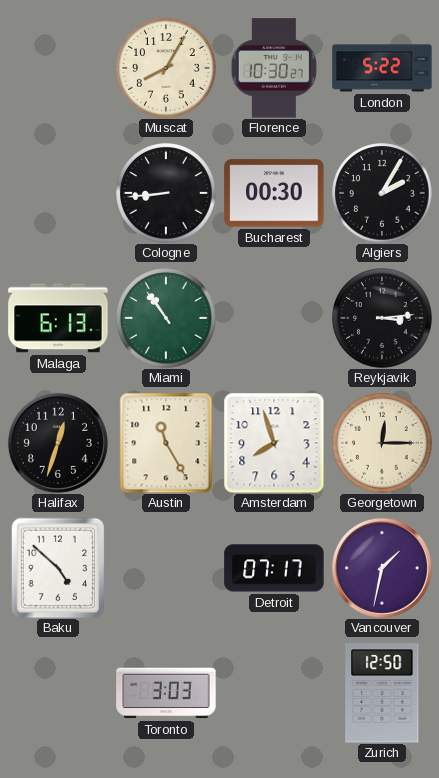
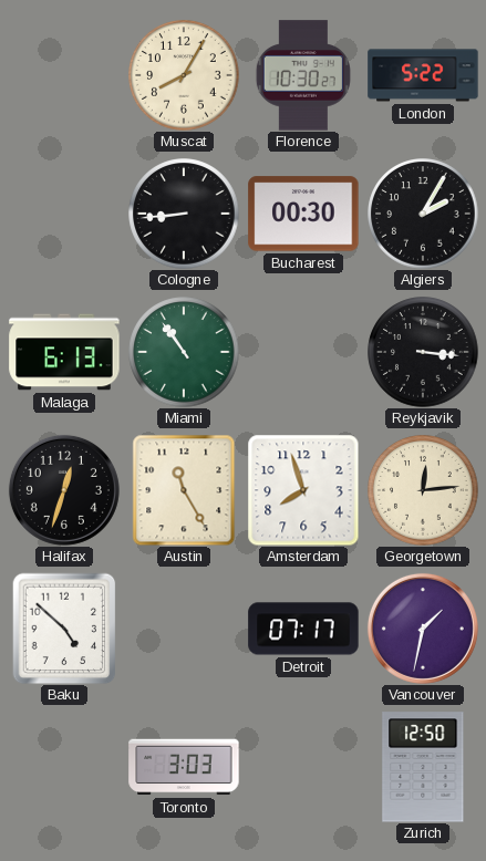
Reykjavik: 3:14 -> 3:16 (423, 352)
Georgetown: 12:15 -> 12:14 (423, 490)
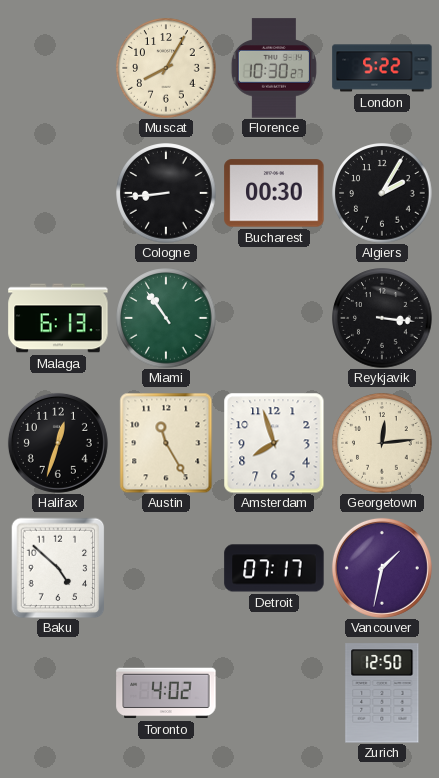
Toronto: 3:03 -> 4:02 (166, 693)
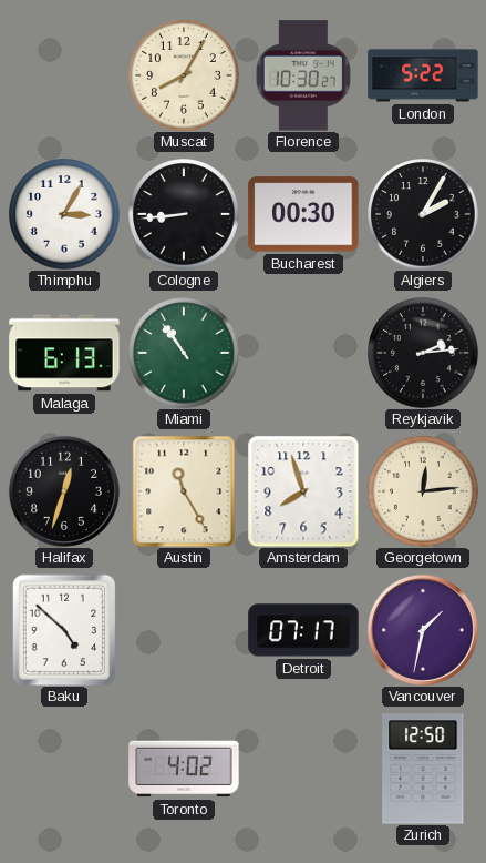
Thimphu: none -> 3:05 (64, 214)
Reykjavik: 3:16 -> 2:14 (423, 353)
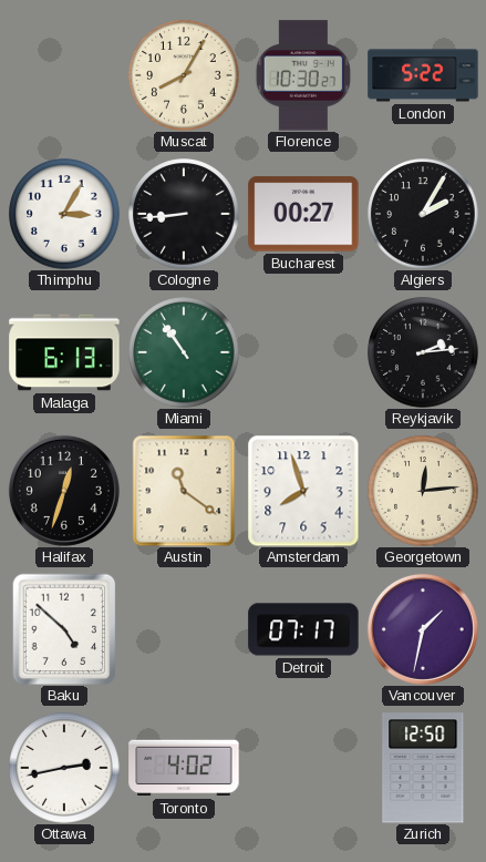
Bucharest: 00:30 -> 00:27 (303, 214)
Austin: 11:25 -> 11:21 (184, 491)
Ottawa: none -> 2:43 (64, 768)
